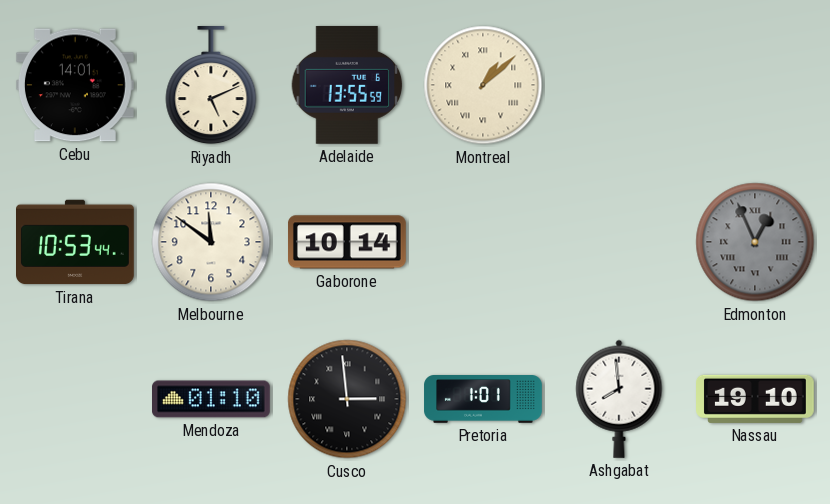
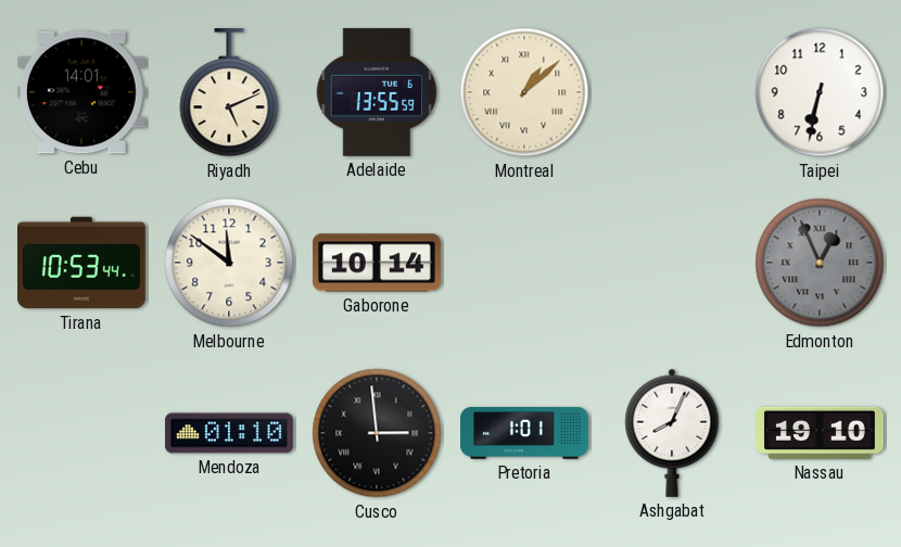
Taipei: none -> 6:32 (820, 92)
Ashgabat: 7:59 -> 8:04 (672, 433)
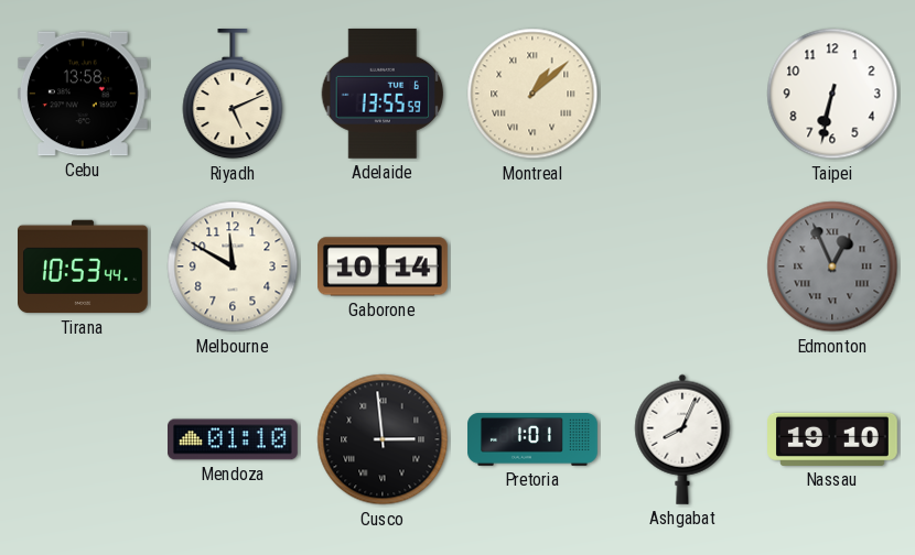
Cebu: 14:01 -> 13:58 (83, 94)
Melbourne: 11:51 -> 11:50 (233, 266)
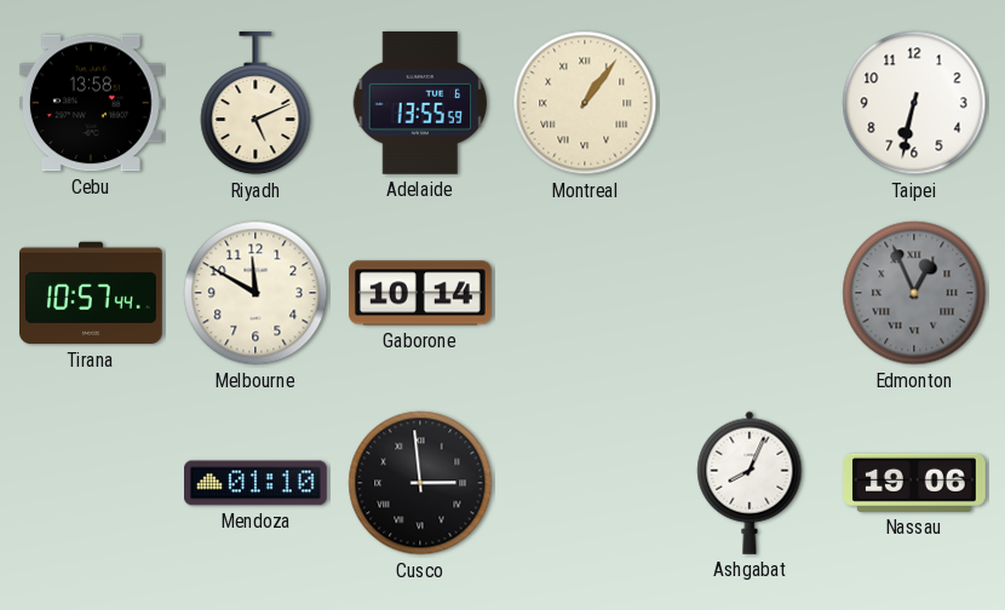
Montreal: 1:08 -> 1:06 (585, 103)
Tirana: 10:53 -> 10:57 (92, 293)
Pretoria: 1:01 -> none (532, 440)
Nassau: 19:10 -> 19:06 (915, 483)
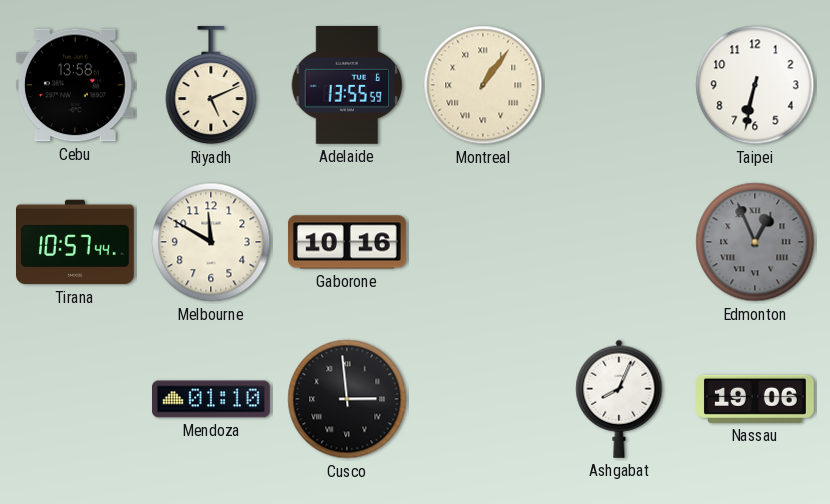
Gaborone: 10:14 -> 10:16 (348, 242)
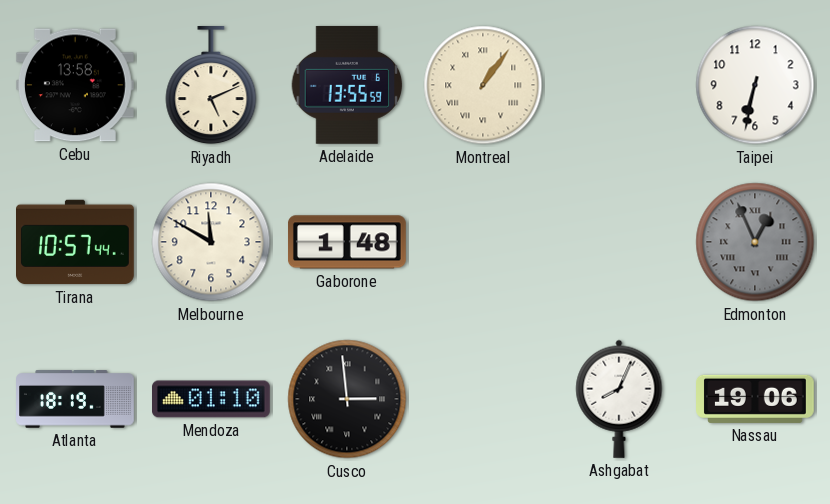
Gaborone: 10:16 -> 1:48 (348, 242)
Atlanta: none -> 18:19 (75, 399)
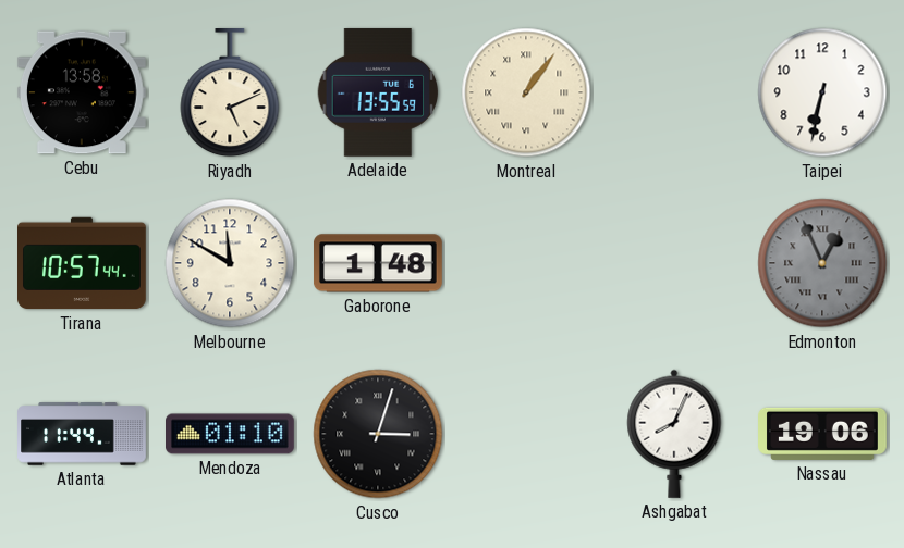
Atlanta: 18:19 -> 11:44 (82, 434)
Cusco: 2:59 -> 3:03 (378, 434)
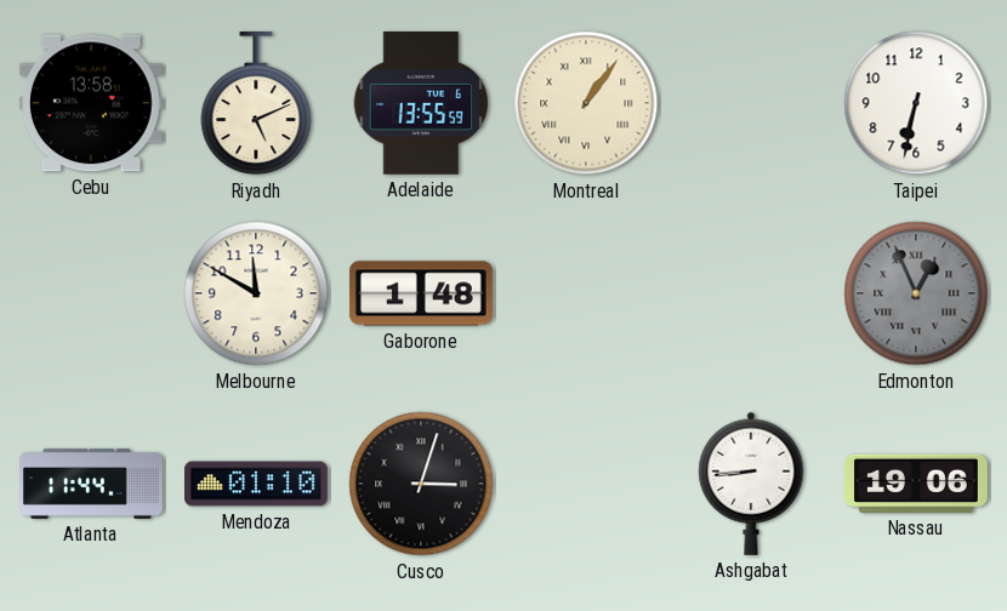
Tirana: 10:57 -> none (83, 263)
Ashgabat: 8:04 -> 8:44 (751, 484)
